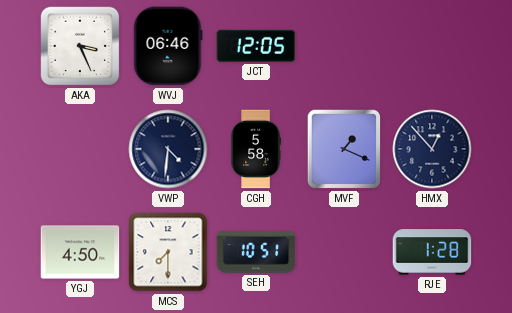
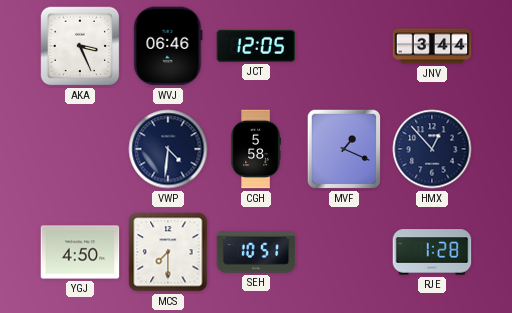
JNV: none -> 3:44 (432, 46)
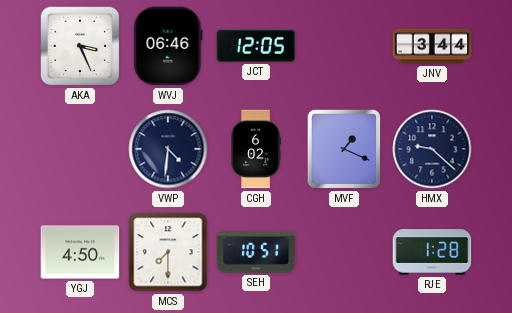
CGH: 5:58 -> 6:02 (256, 149)
HMX: 12:53 -> 9:22 (432, 149)
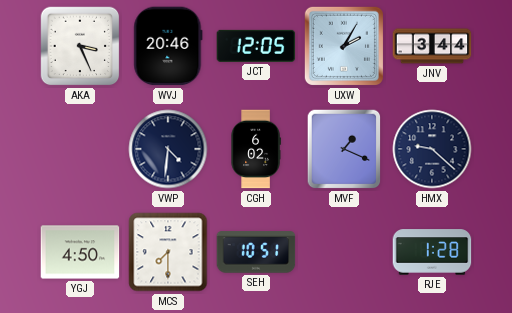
WVJ: 06:46 -> 20:46 (168, 46)
UXW: none -> 2:05 (344, 46)
